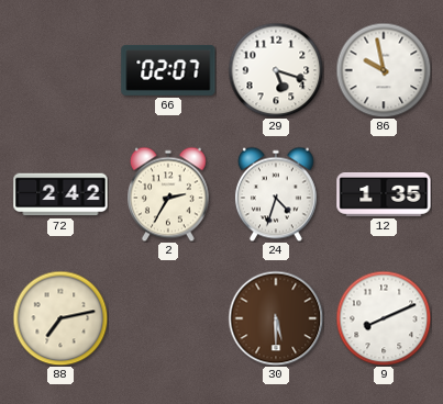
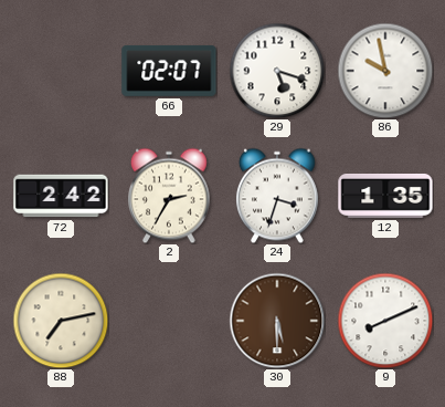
24: 4:33 -> 3:33 (277, 196)
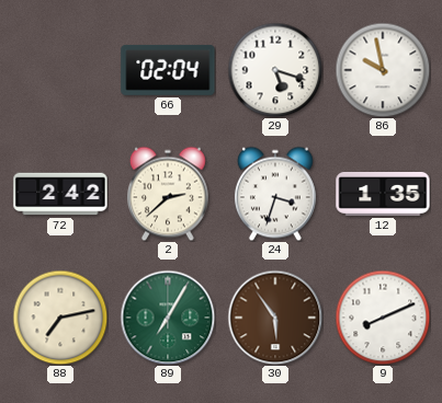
66: 02:07 -> 02:04 (168, 70)
2: 2:35 -> 2:38 (168, 194)
89: none -> 7:05 (168, 318)
30: 5:30 -> 5:54 (275, 318)
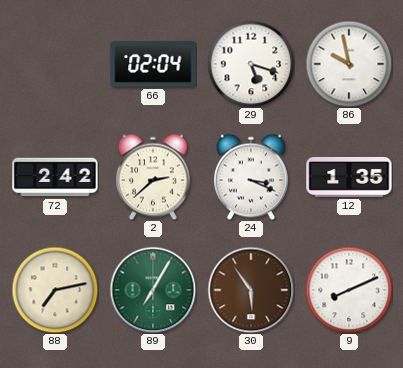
24: 3:33 -> 3:19 (251, 177)
